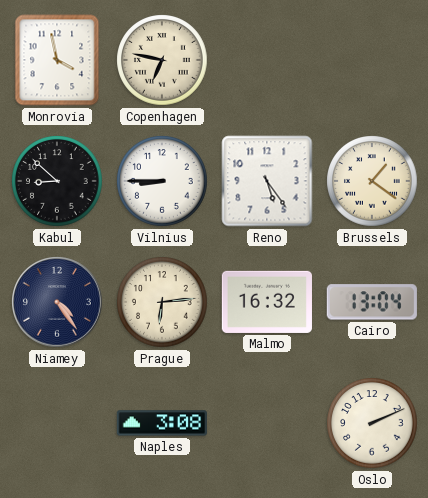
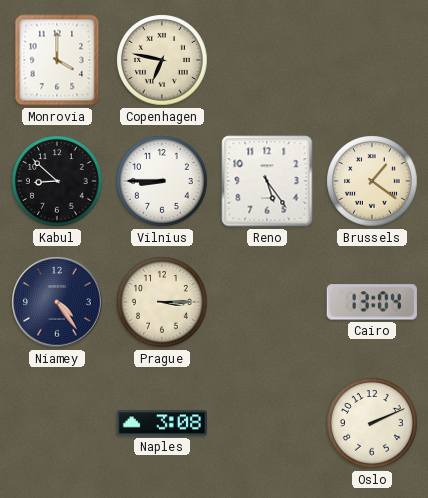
Monrovia: 3:58 -> 4:00 (57, 60)
Prague: 6:14 -> 3:15 (162, 302)
Malmo: 16:32 -> none (267, 302)
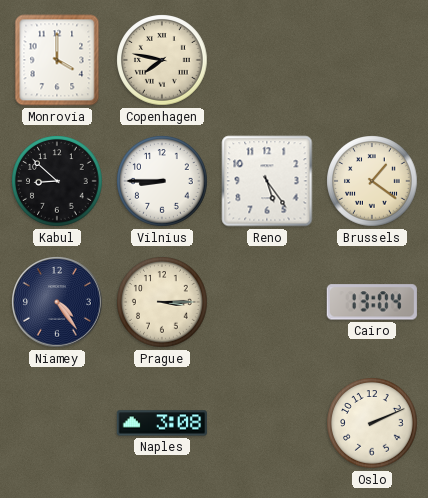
Copenhagen: 6:47 -> 7:47 (162, 60)
